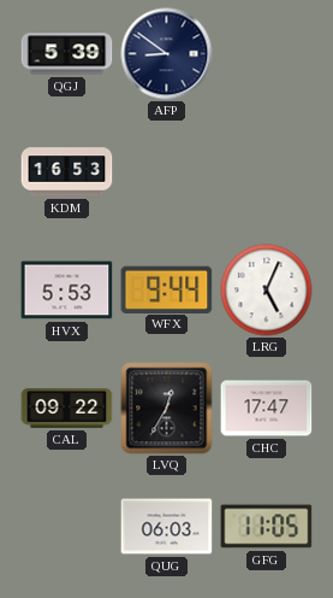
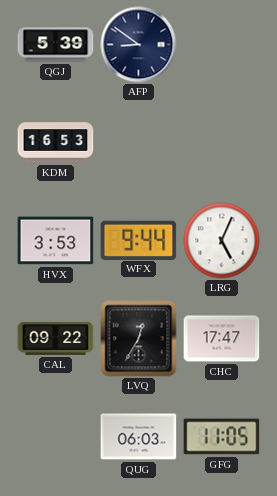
HVX: 5:53 -> 3:53 (56, 241)
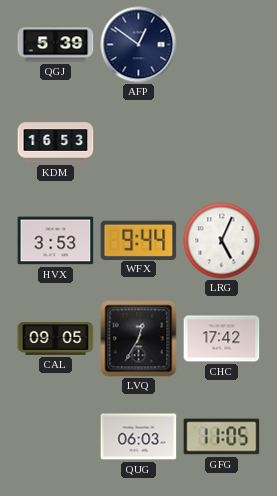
AFP: 8:51 -> 12:51 (139, 45)
CAL: 09:22 -> 09:05 (56, 338)
CHC: 17:47 -> 17:42 (222, 339)
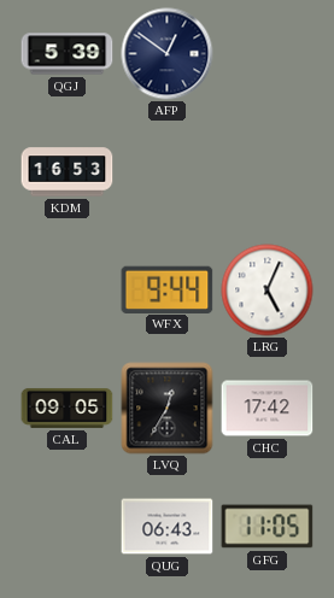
HVX: 3:53 -> none (56, 241)
QUG: 06:03 -> 06:43 (168, 527)
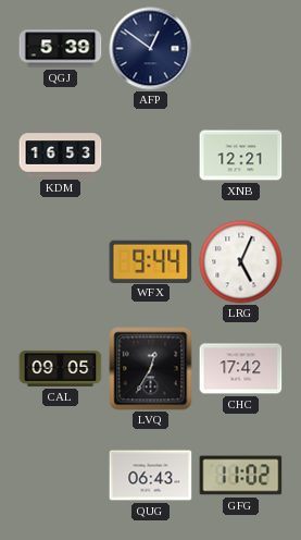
XNB: none -> 12:21 (241, 156)
GFG: 11:05 -> 11:02 (241, 476)
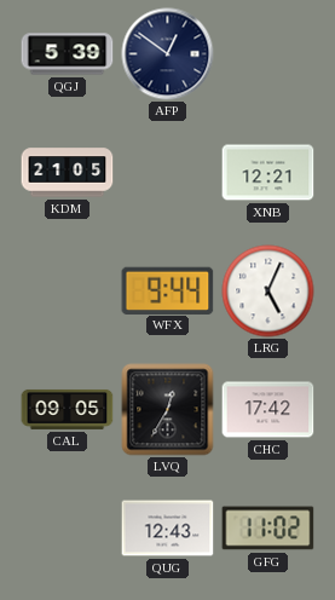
KDM: 16:53 -> 21:05 (68, 173)
QUG: 06:43 -> 12:43 (168, 529)
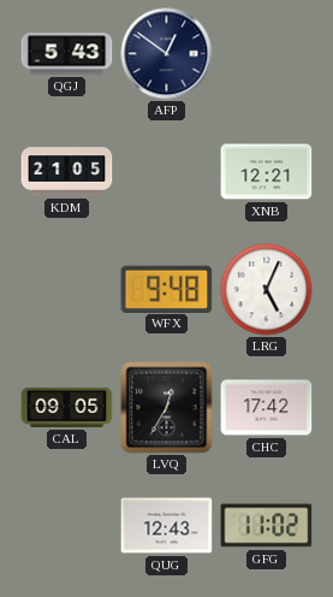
QGJ: 5:39 -> 5:43 (67, 54)
WFX: 9:44 -> 9:48 (167, 289)
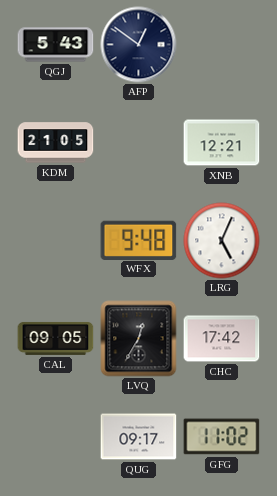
QUG: 12:43 -> 09:17 (139, 437)
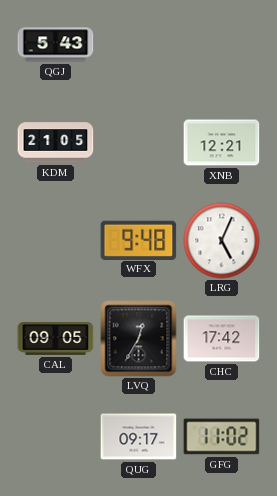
AFP: 12:51 -> none (139, 45)
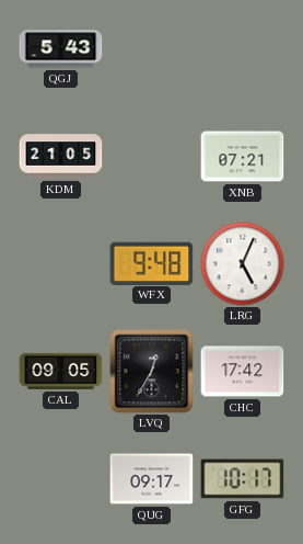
XNB: 12:21 -> 07:21 (243, 157)
GFG: 11:02 -> 10:17 (243, 479)
